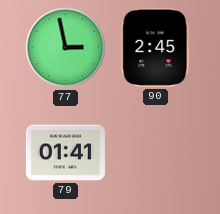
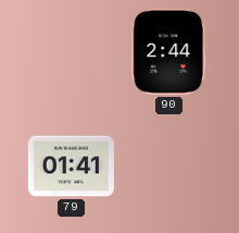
77: 2:58 -> none (66, 48)
90: 2:45 -> 2:44 (169, 51)
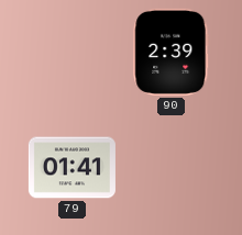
90: 2:44 -> 2:39 (172, 52)
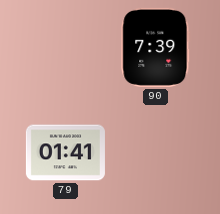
90: 2:39 -> 7:39 (156, 47)
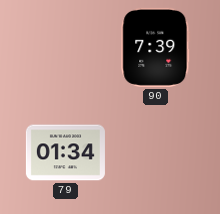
79: 01:41 -> 01:34 (65, 153)
